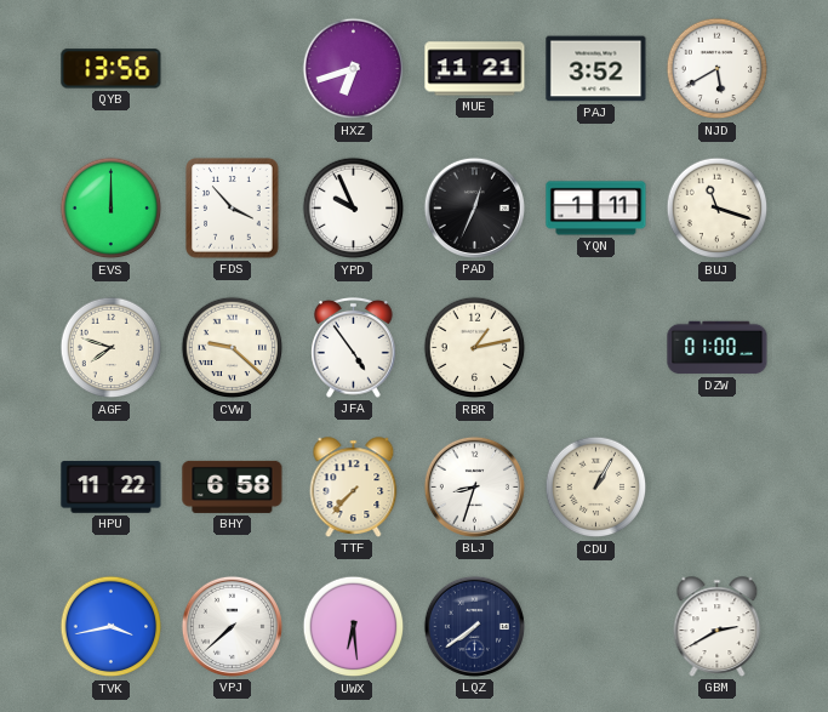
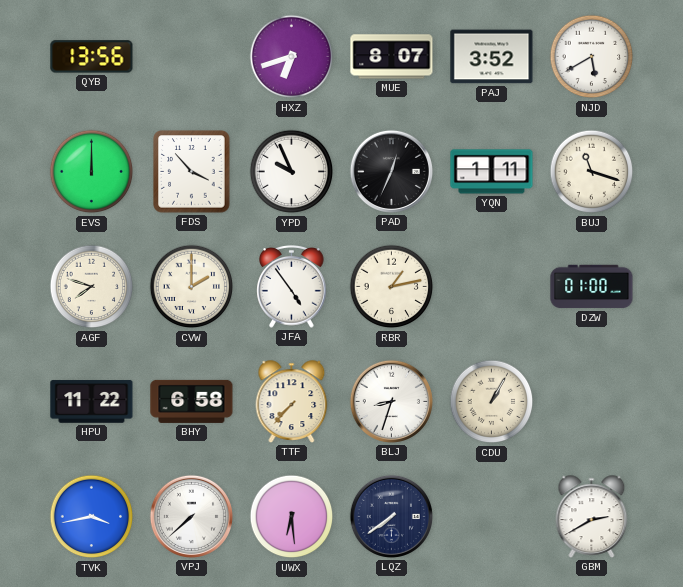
MUE: 11:21 -> 8:07 (392, 57)
CVW: 9:22 -> 2:00 (192, 287)
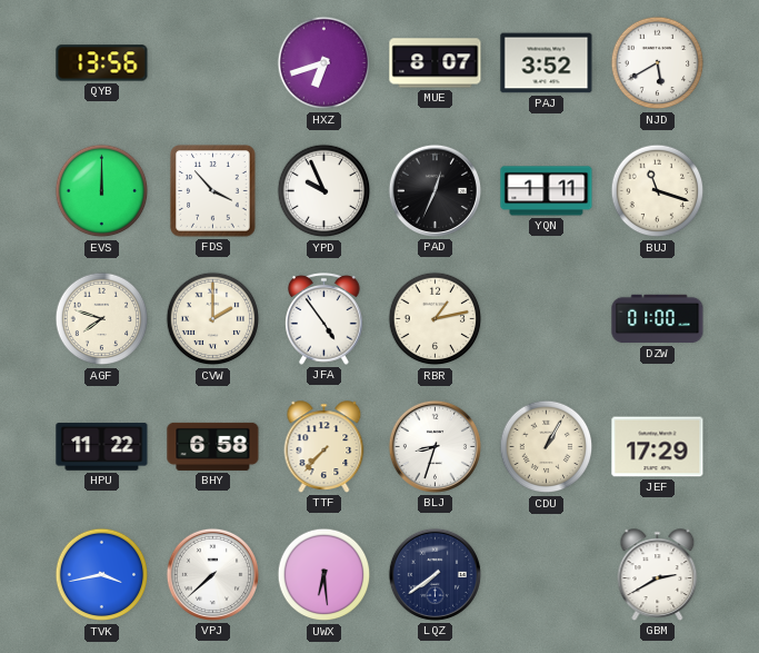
JEF: none -> 17:29 (658, 447)
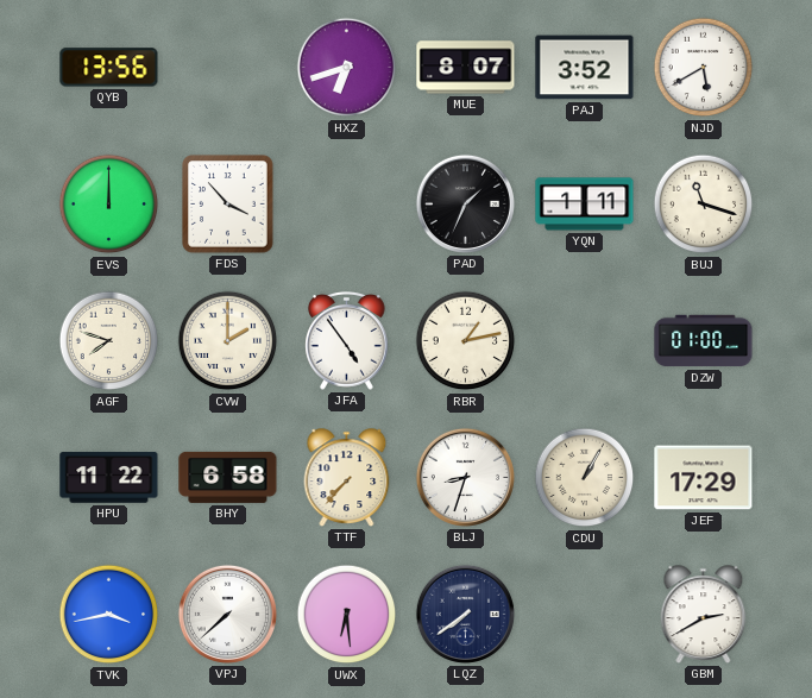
YPD: 9:56 -> none (324, 191)
PAD: 12:34 -> 1:34 (465, 203)
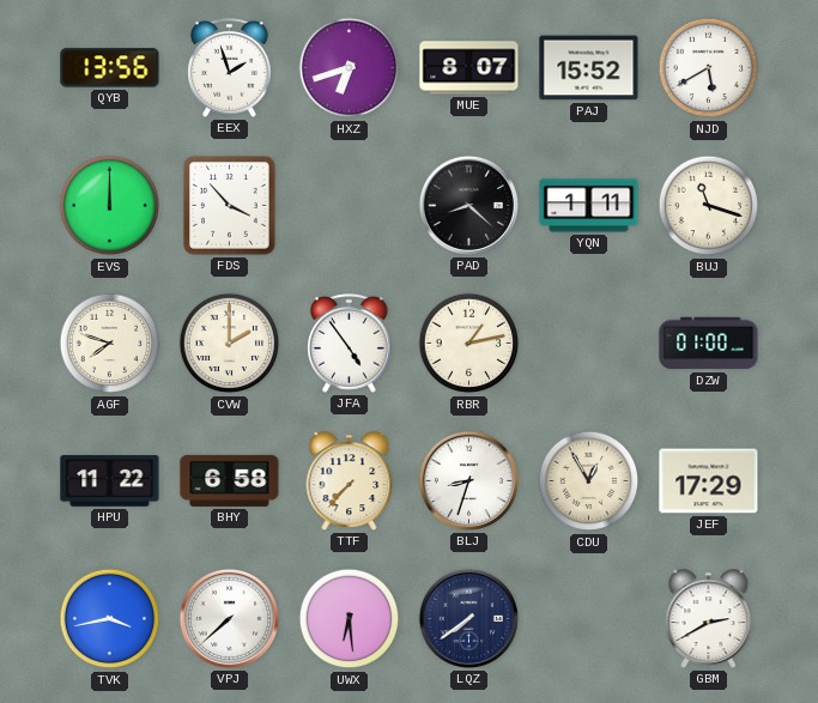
EEX: none -> 1:57 (230, 68)
PAJ: 3:52 -> 15:52 (589, 68)
PAD: 1:34 -> 8:22 (468, 205)
CDU: 1:05 -> 12:55 (589, 481)
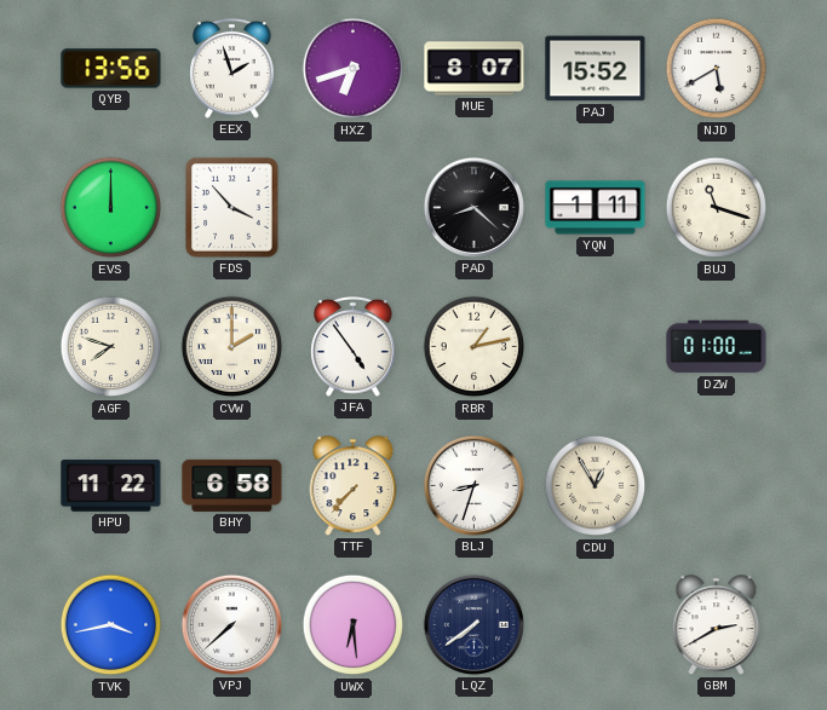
JEF: 17:29 -> none (709, 481)
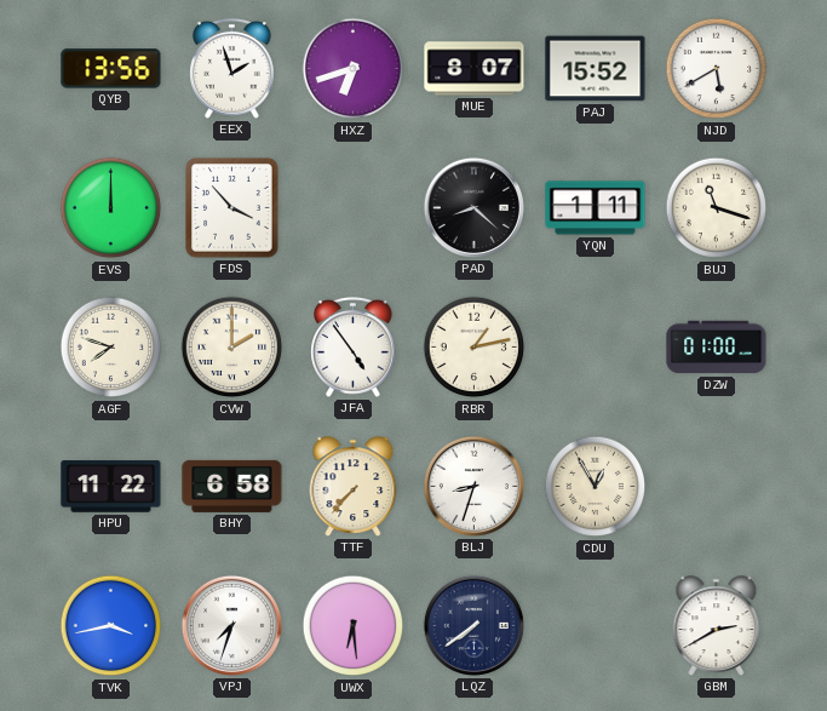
VPJ: 7:38 -> 7:33 (231, 625)
